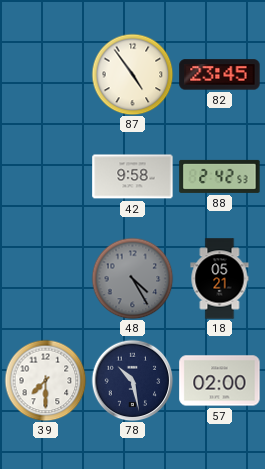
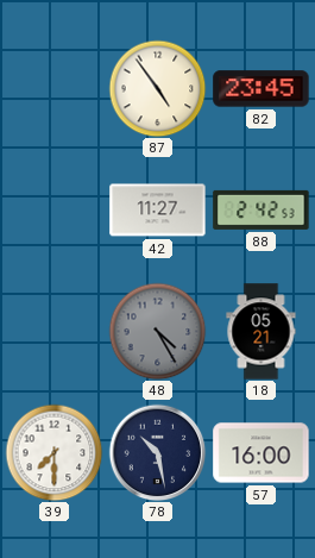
42: 9:58 -> 11:27 (158, 211)
57: 02:00 -> 16:00 (262, 453)
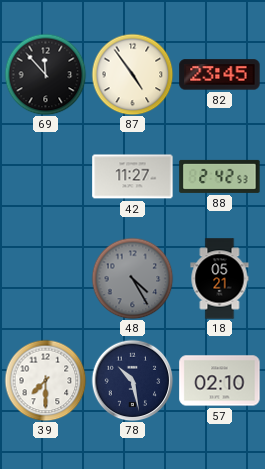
69: none -> 11:53 (45, 74)
57: 16:00 -> 02:10 (220, 381)
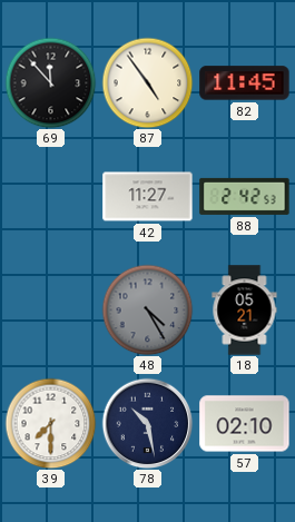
82: 23:45 -> 11:45 (245, 83)
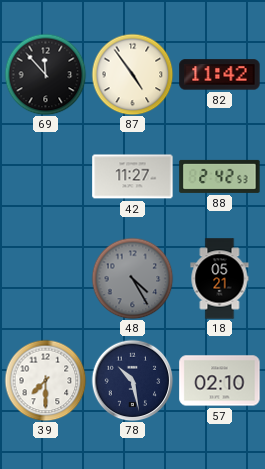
82: 11:45 -> 11:42 (220, 75)
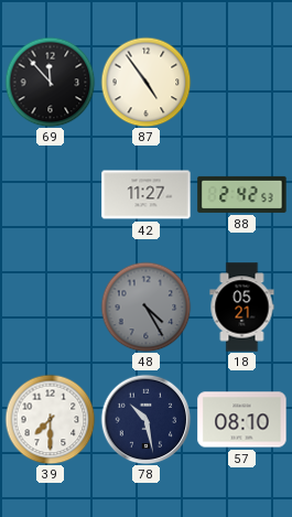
82: 11:42 -> none (220, 75)
57: 02:10 -> 08:10 (242, 420)
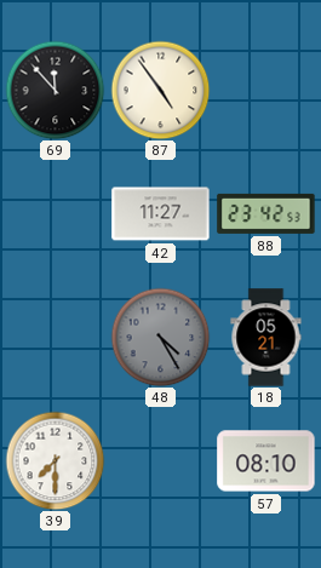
88: 2:42 -> 23:42 (266, 213)
78: 10:28 -> none (145, 419)
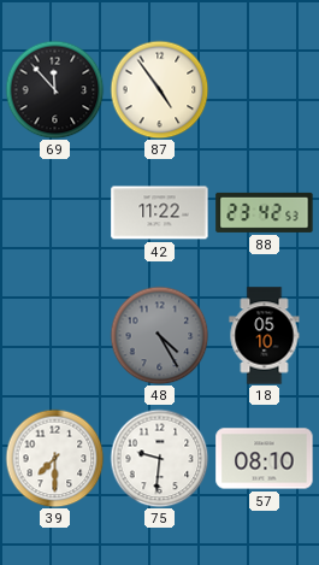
42: 11:27 -> 11:22 (160, 213)
18: 05:21 -> 05:10 (265, 336)
75: none -> 9:31 (159, 458)
